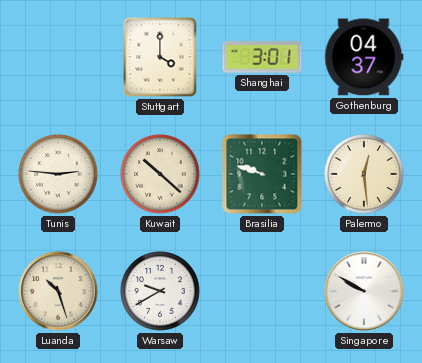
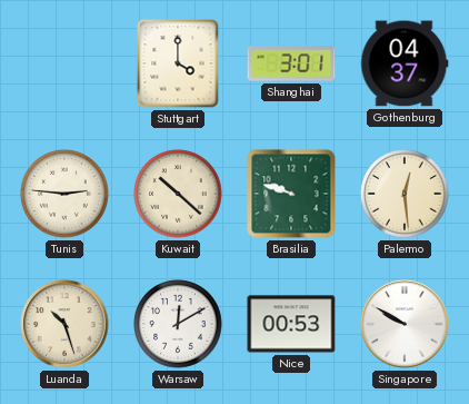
Warsaw: 9:40 -> 12:10 (178, 324)
Nice: none -> 00:53 (291, 324)
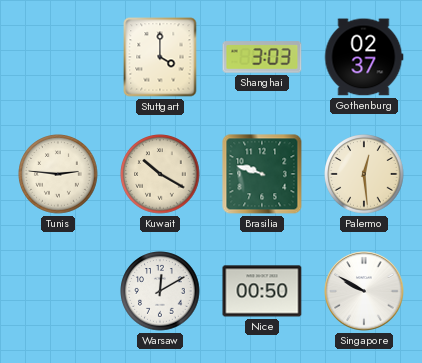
Shanghai: 3:01 -> 3:03 (262, 57)
Gothenburg: 04:37 -> 02:37 (364, 57)
Kuwait: 10:22 -> 10:20 (160, 174)
Luanda: 10:27 -> none (64, 324)
Nice: 00:53 -> 00:50 (262, 291)
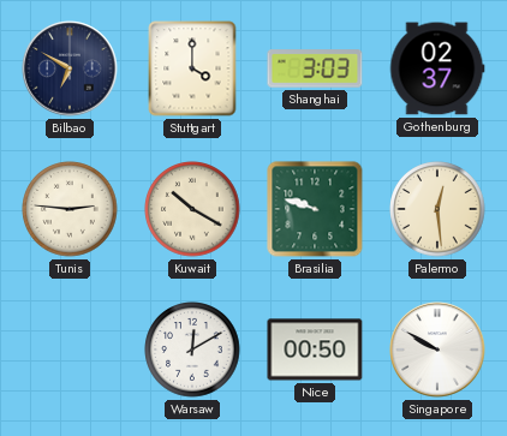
Bilbao: none -> 6:50 (70, 68)
